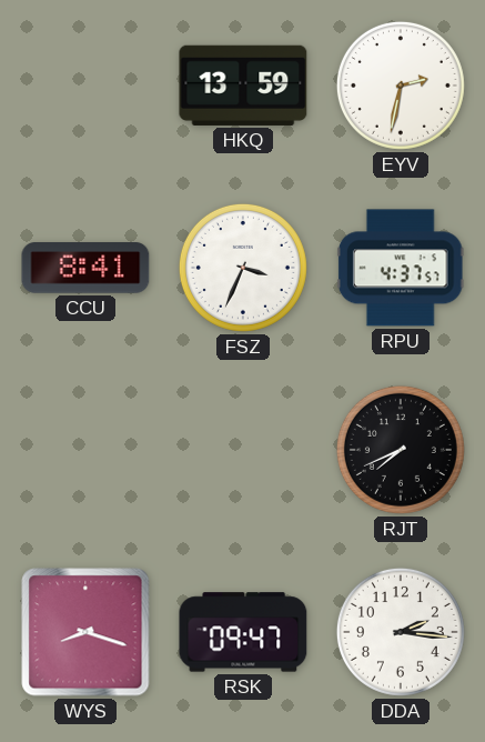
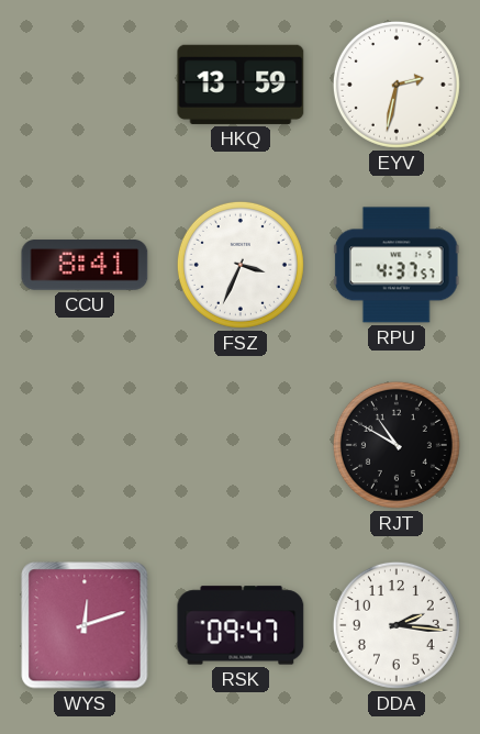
RJT: 7:41 -> 10:50 (397, 445)
WYS: 8:18 -> 12:12 (85, 625)
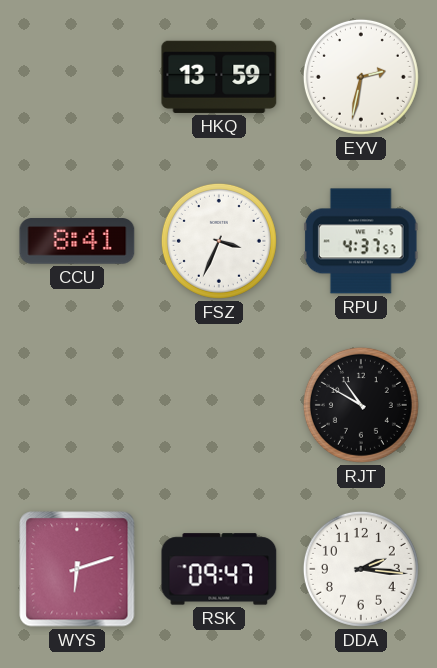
WYS: 12:12 -> 6:12 (77, 569)
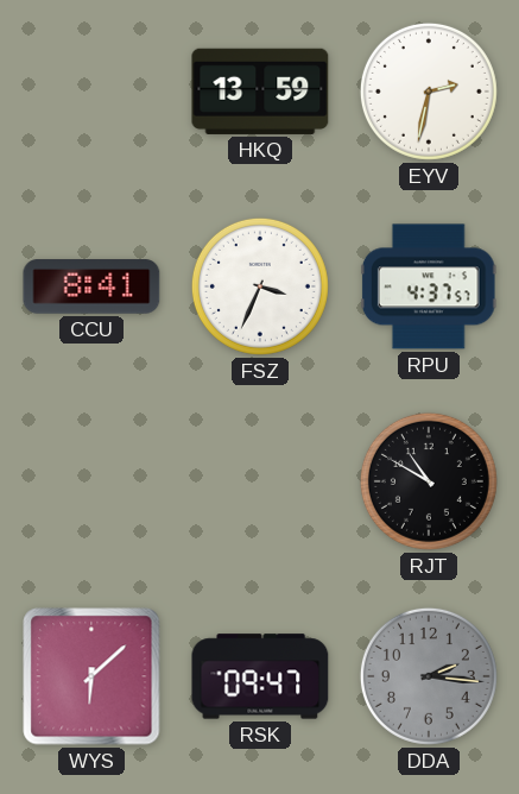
WYS: 6:12 -> 6:08 (91, 676)
DDA dial: white -> grey (429, 676)
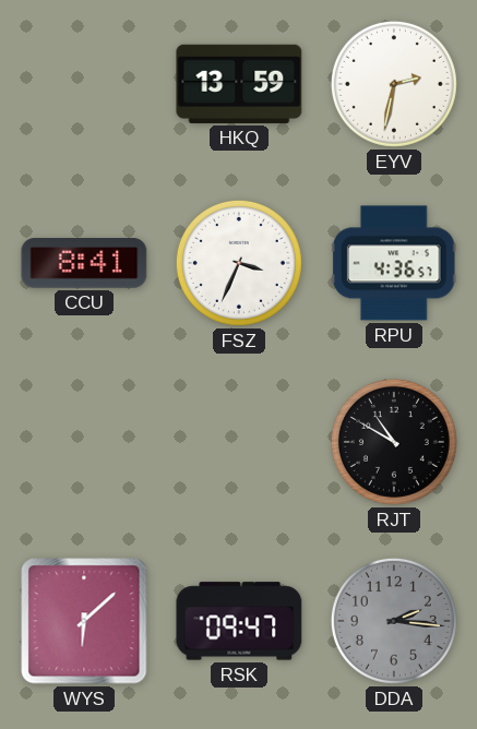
RPU: 4:37 -> 4:36 (394, 263)
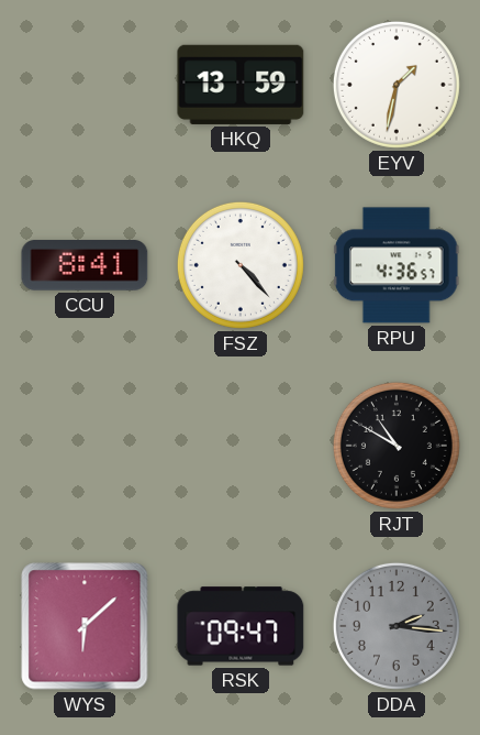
EYV: 2:32 -> 1:32 (397, 85)
FSZ: 3:34 -> 4:23 (241, 265)
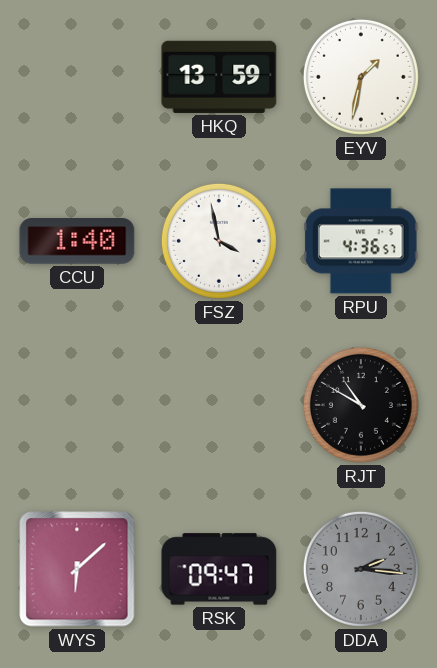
CCU: 8:41 -> 1:40 (77, 241)
FSZ: 4:23 -> 3:58 (219, 241)
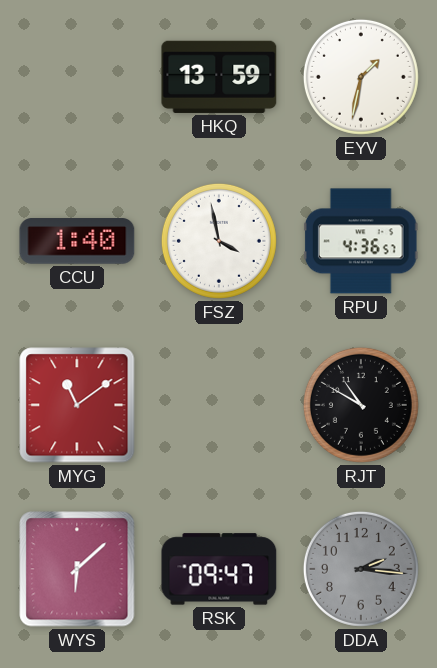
MYG: none -> 11:09 (77, 405)
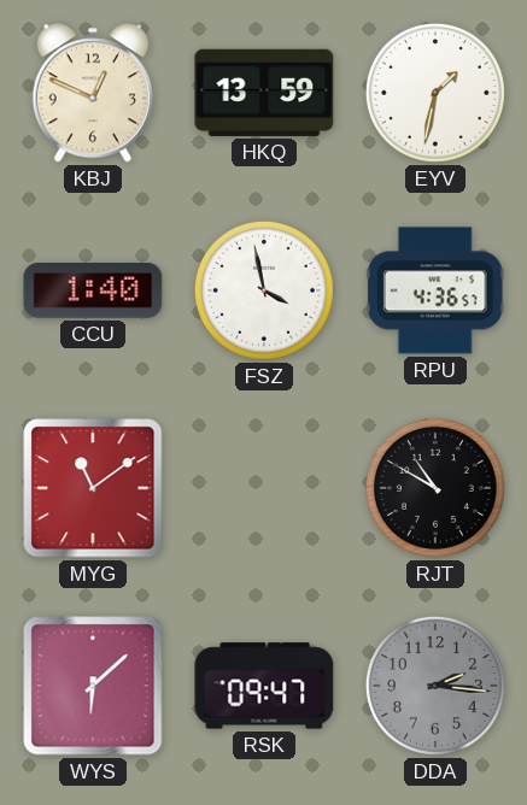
KBJ: none -> 12:49 (93, 93)
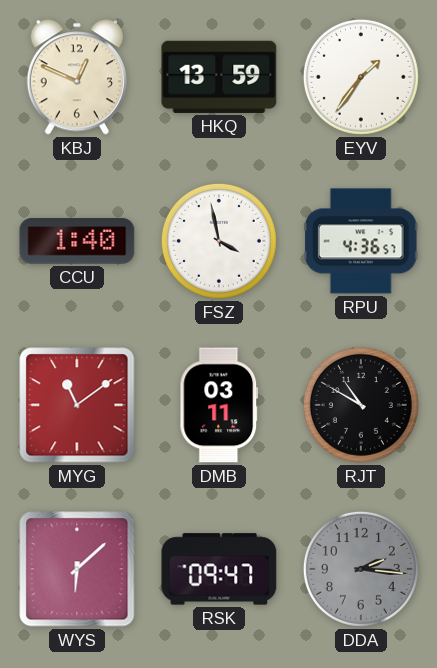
EYV: 1:32 -> 1:36 (361, 77)
DMB: none -> 03:11 (219, 405)
